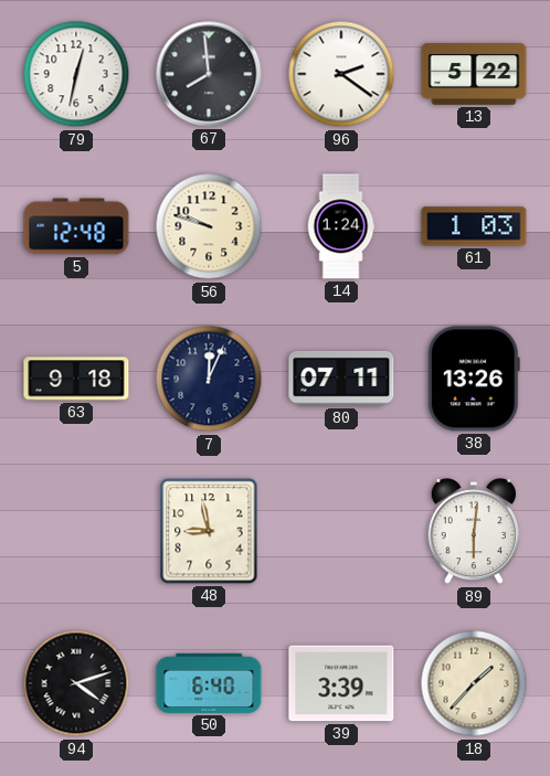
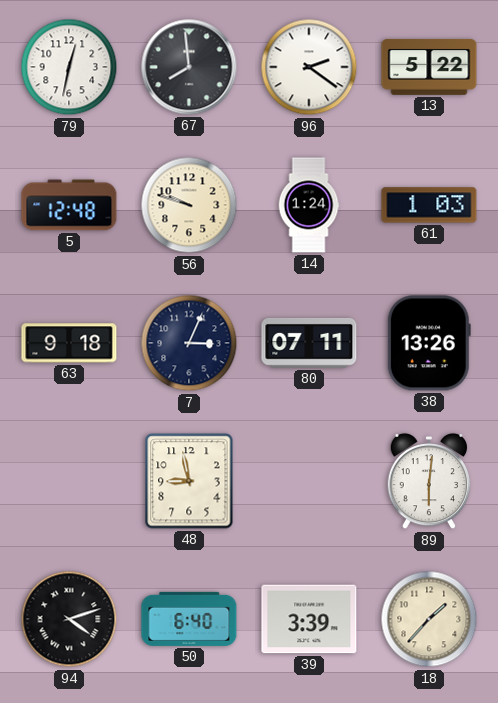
7: 12:04 -> 3:04 (189, 343)
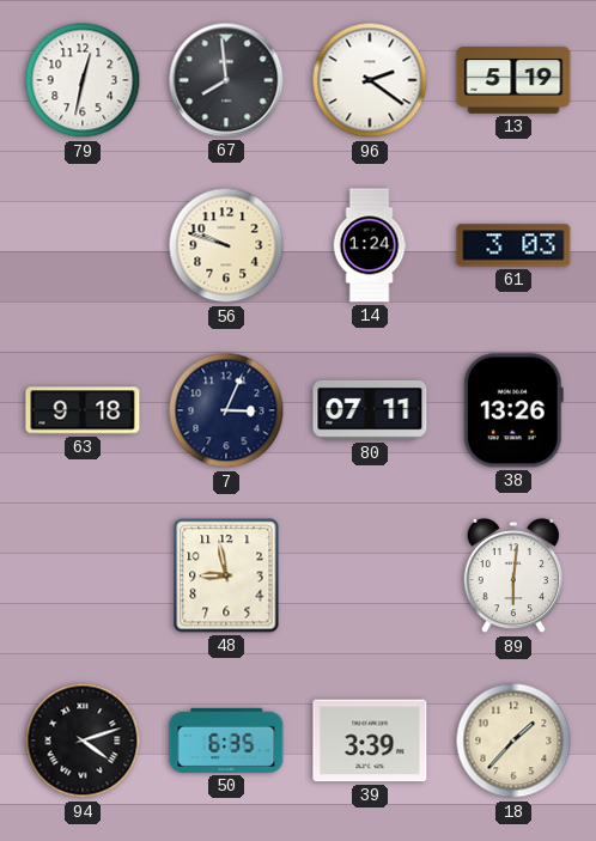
13: 5:22 -> 5:19 (513, 80)
5: 12:48 -> none (69, 205)
61: 1:03 -> 3:03 (513, 245)
50: 6:40 -> 6:35 (226, 741)
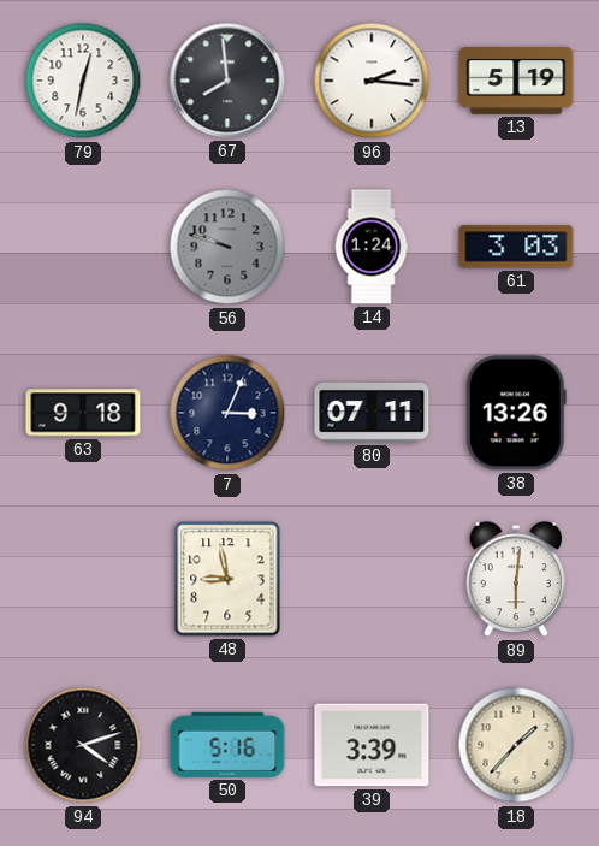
96: 2:21 -> 2:16 (372, 81)
56 dial: cream -> grey (227, 247)
50: 6:35 -> 5:16 (227, 745)
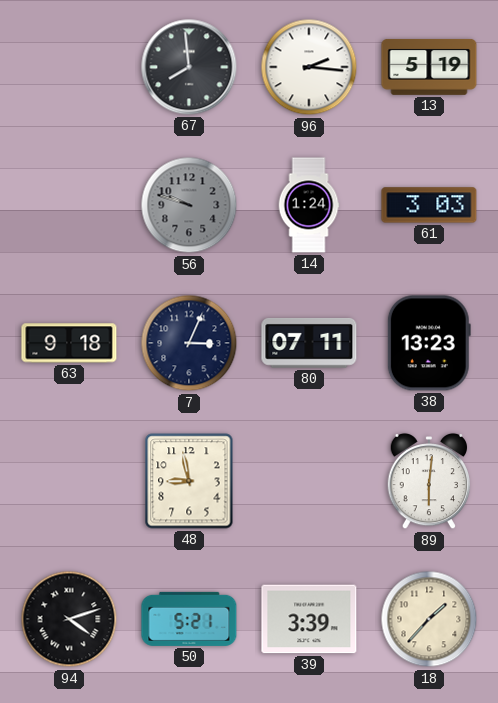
79: 12:32 -> none (83, 81)
38: 13:26 -> 13:23 (429, 343)
50: 5:16 -> 5:21 (189, 619)
